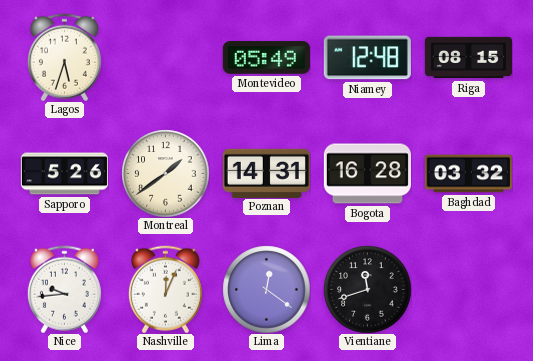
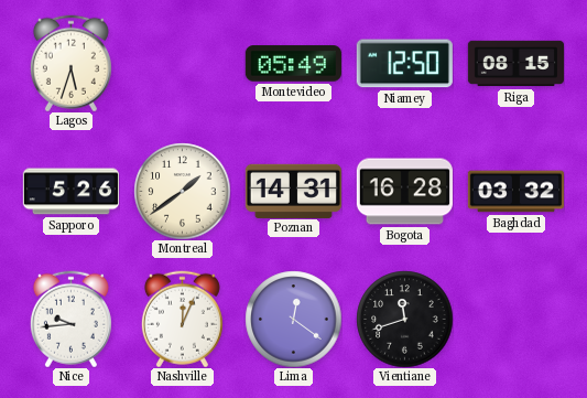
Niamey: 12:48 -> 12:50 (404, 64)
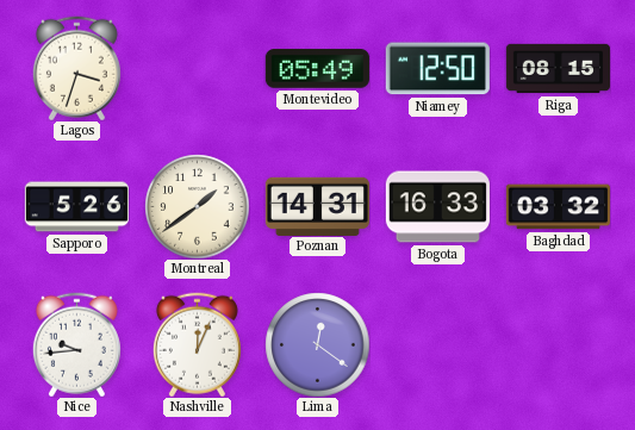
Lagos: 5:33 -> 3:33 (76, 68)
Bogota: 16:28 -> 16:33 (437, 207)
Vientiane: 11:42 -> none (404, 319)
